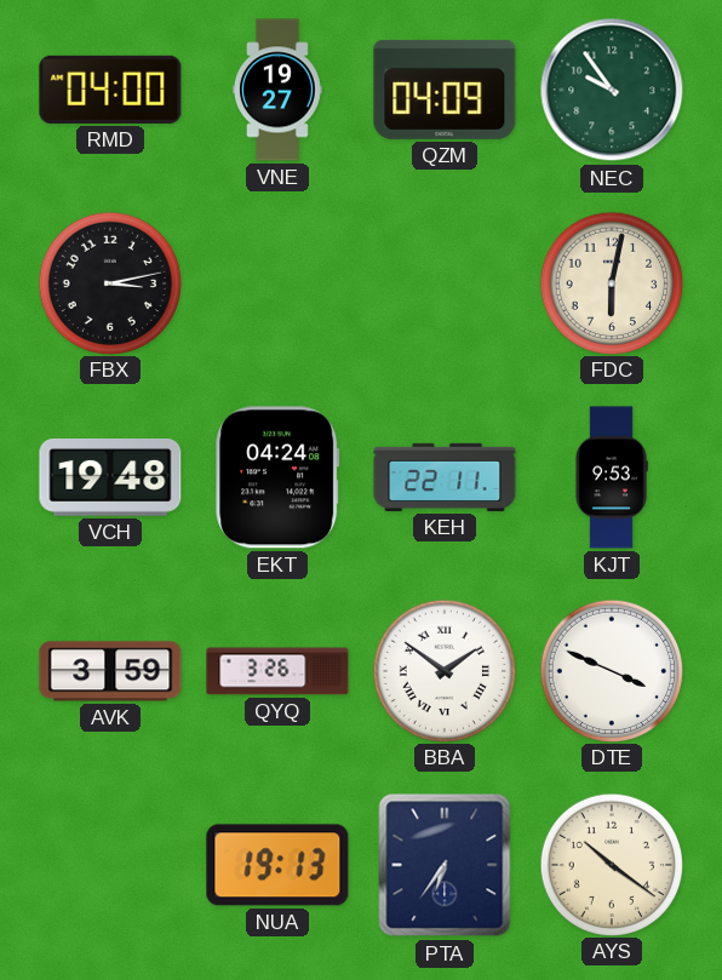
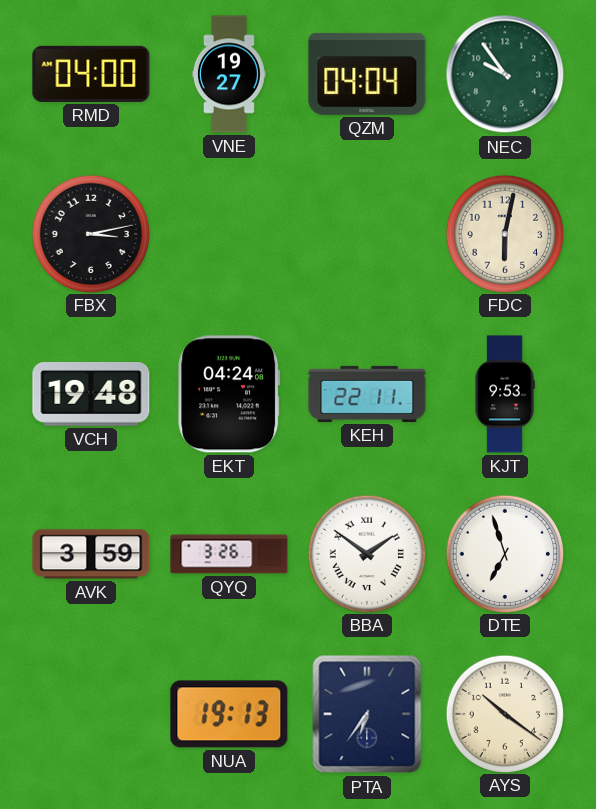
QZM: 04:09 -> 04:04 (367, 74)
DTE: 3:49 -> 6:57 (504, 553)
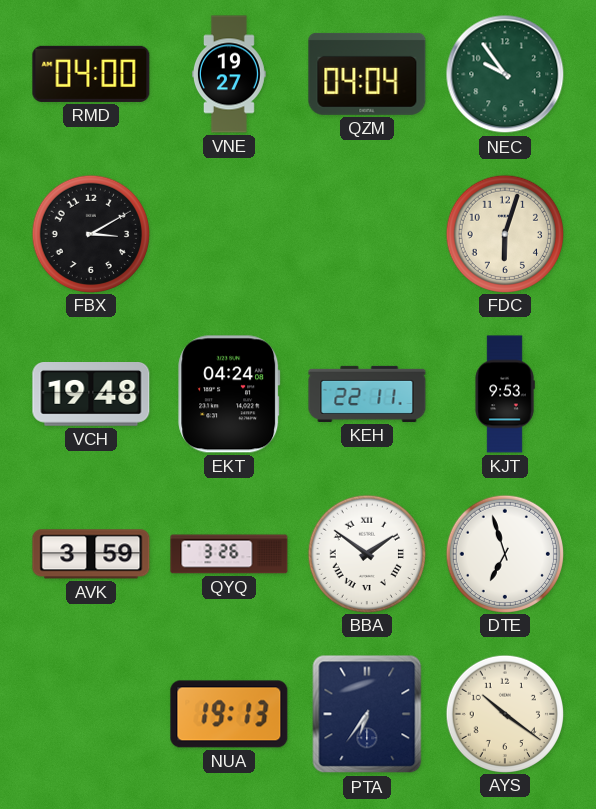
FBX: 3:13 -> 3:10 (90, 233)
FDC: 6:02 -> 6:03 (504, 233)
